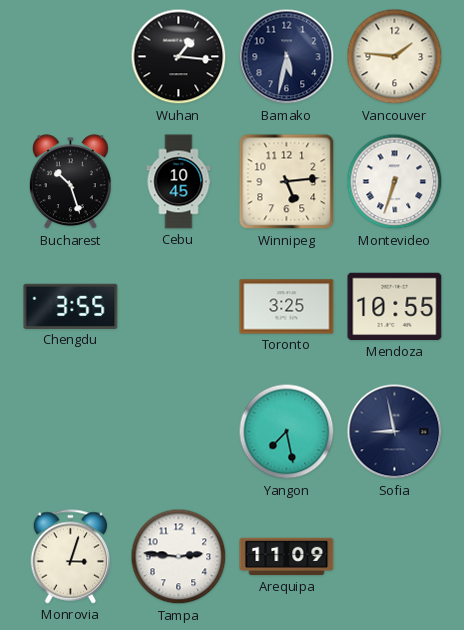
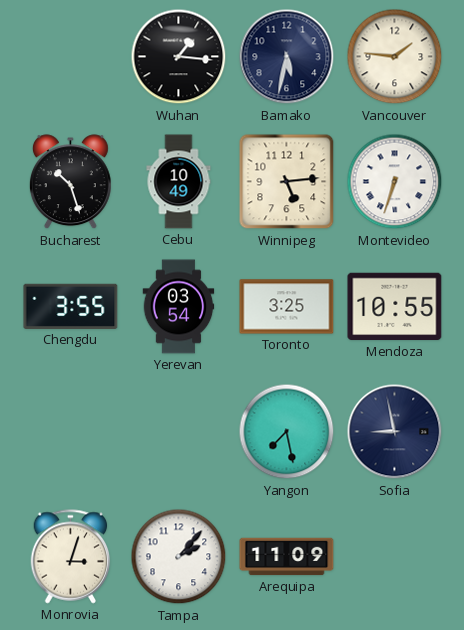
Cebu: 10:45 -> 10:49 (179, 182)
Yerevan: none -> 03:54 (179, 307)
Tampa: 2:46 -> 2:07 (179, 557)
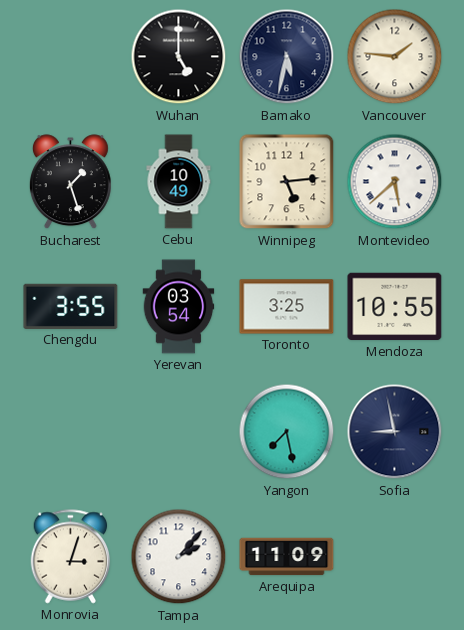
Wuhan: 1:16 -> 5:00 (179, 57)
Bucharest: 10:27 -> 1:27 (70, 182)
Montevideo: 6:33 -> 5:38 (395, 182)
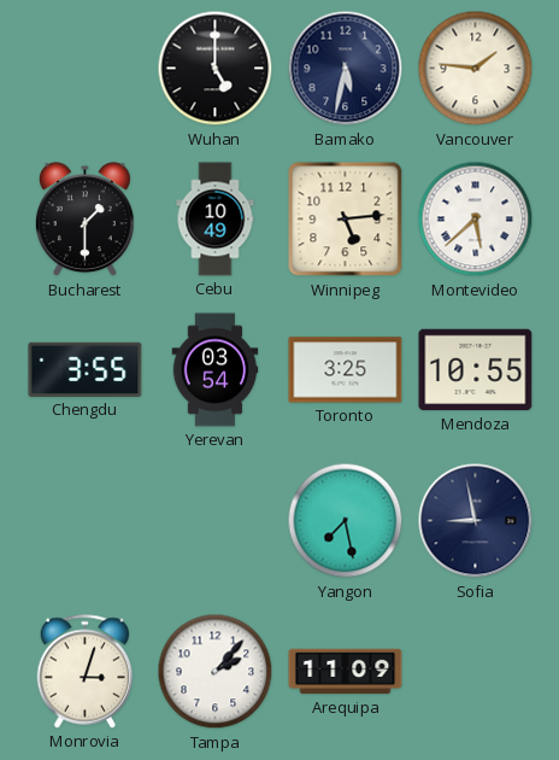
Bucharest: 1:27 -> 1:30 (84, 220)
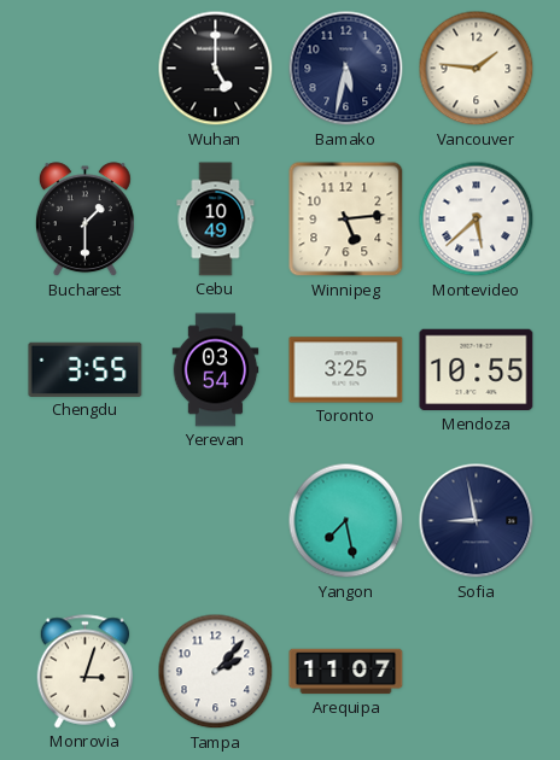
Arequipa: 11:09 -> 11:07 (346, 672)
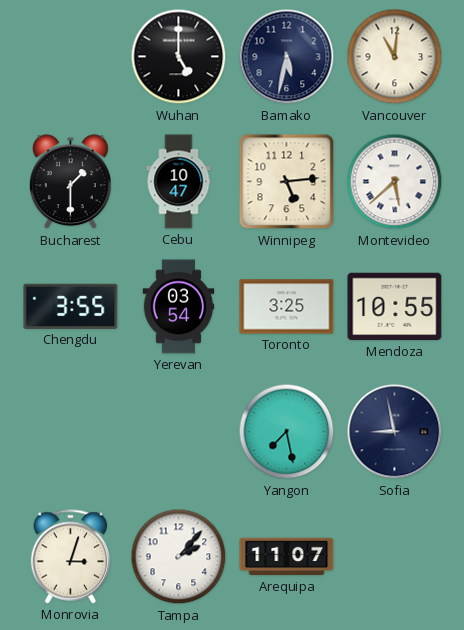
Vancouver: 1:46 -> 11:01 (395, 57)
Cebu: 10:49 -> 10:47 (179, 182)
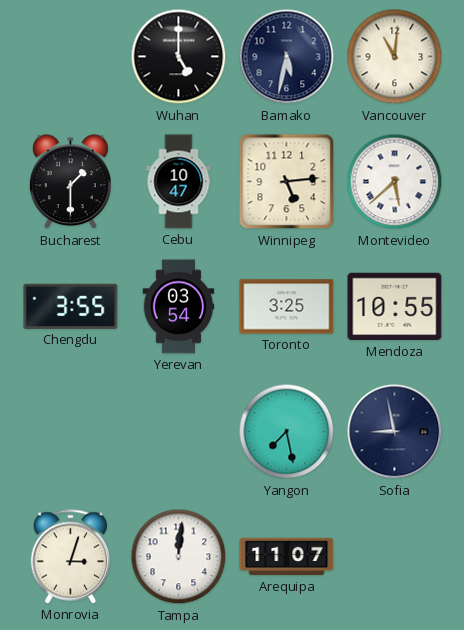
Tampa: 2:07 -> 12:01 (179, 557)
